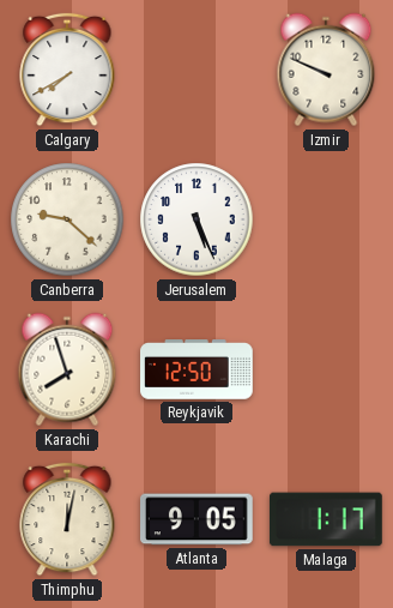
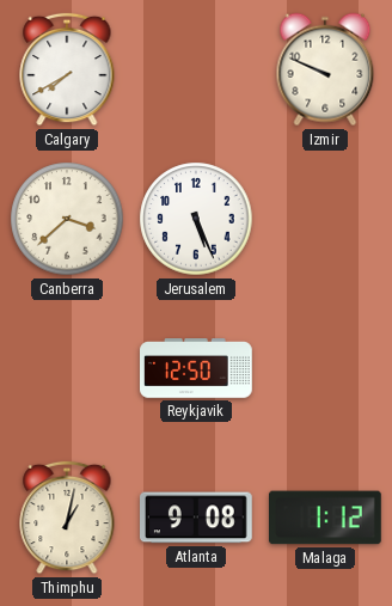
Canberra: 9:22 -> 3:38 (67, 219)
Karachi: 7:57 -> none (67, 369)
Thimphu: 12:02 -> 1:02 (67, 518)
Atlanta: 9:05 -> 9:08 (197, 518)
Malaga: 1:17 -> 1:12 (326, 518)
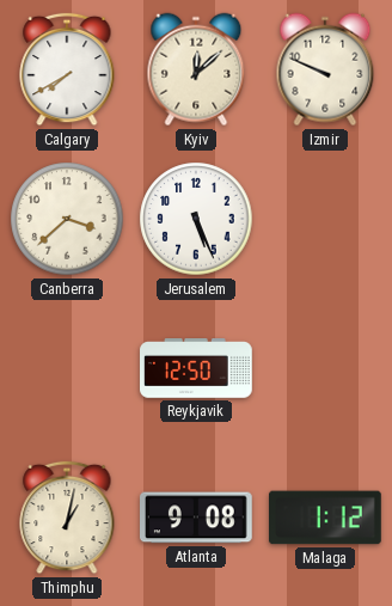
Kyiv: none -> 12:08 (196, 69)
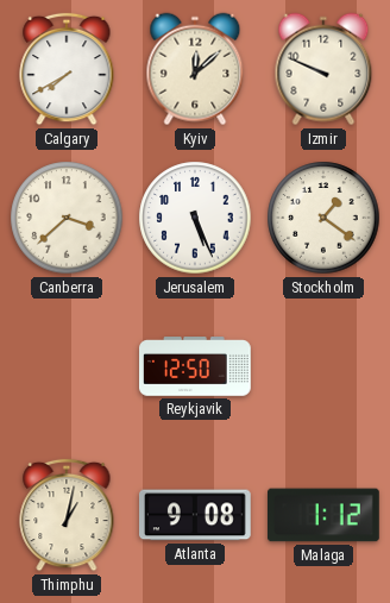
Stockholm: none -> 1:21 (323, 218)
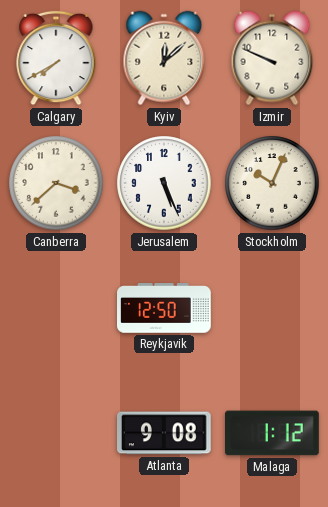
Stockholm: 1:21 -> 10:04 (272, 183)
Thimphu: 1:02 -> none (67, 515)
